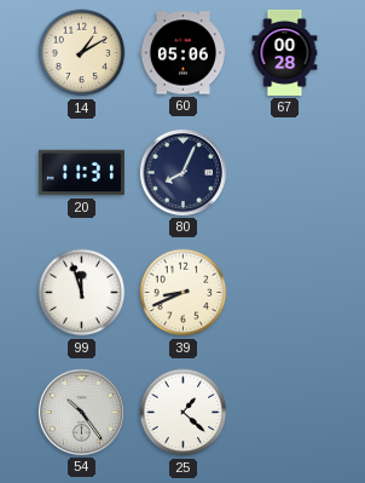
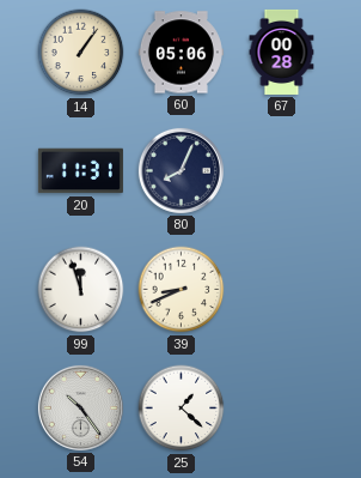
14: 1:10 -> 1:06 (81, 53)
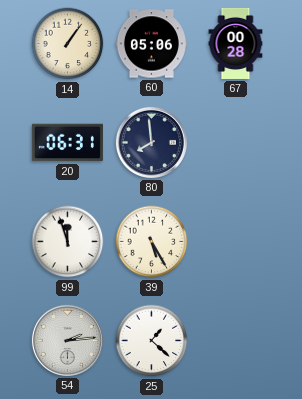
20: 11:31 -> 06:31 (67, 143)
80: 8:04 -> 7:59 (151, 142)
39: 8:41 -> 5:25 (152, 242)
54: 10:24 -> 2:14 (67, 340)
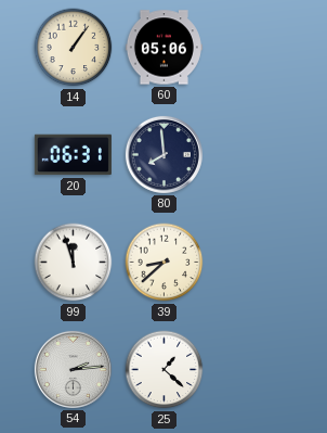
67: 00:28 -> none (236, 43)
39: 5:25 -> 8:38 (165, 263)
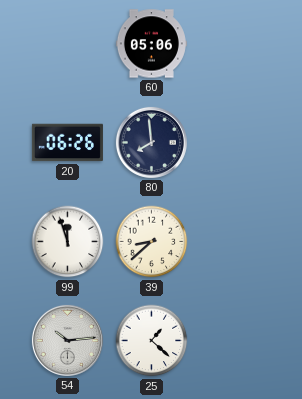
14: 1:06 -> none (74, 48)
20: 06:31 -> 06:26 (67, 143)
54: 2:14 -> 10:14 (67, 340)
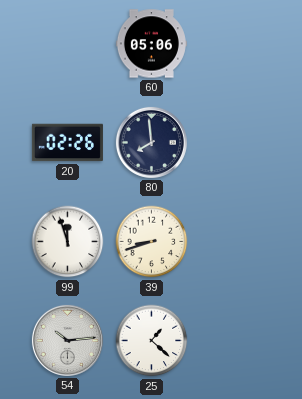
20: 06:26 -> 02:26 (67, 143)
39: 8:38 -> 8:42 (152, 242)
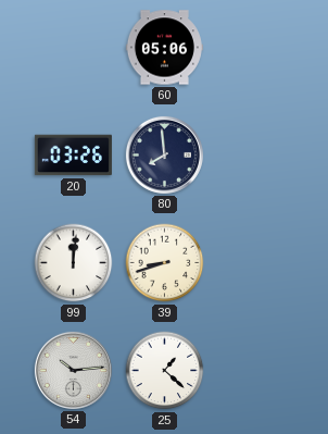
20: 02:26 -> 03:26 (73, 156)
99: 11:57 -> 12:01 (74, 263)
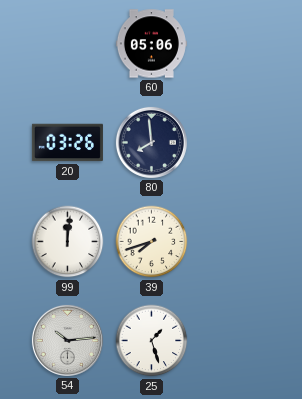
39: 8:42 -> 7:42 (152, 242)
25: 1:22 -> 1:27 (152, 341)
